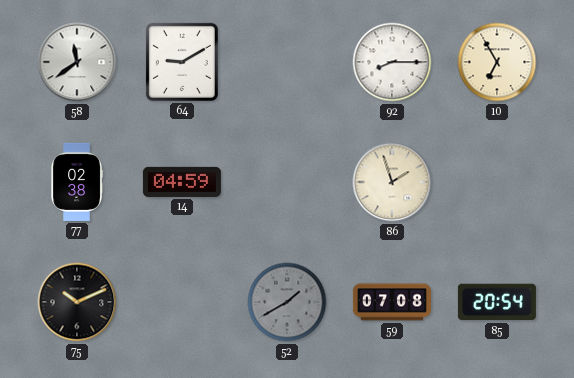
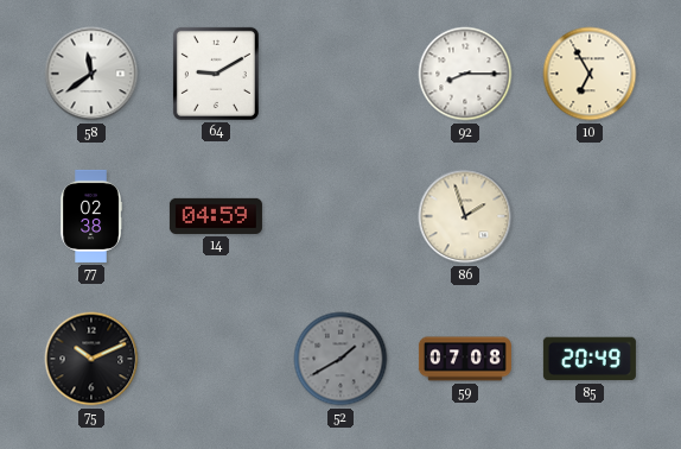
85: 20:54 -> 20:49 (590, 359)
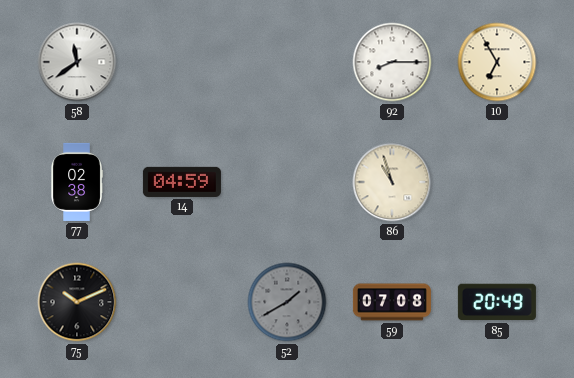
64: 9:10 -> none (216, 74)
86: 1:57 -> 10:57 (392, 182)
